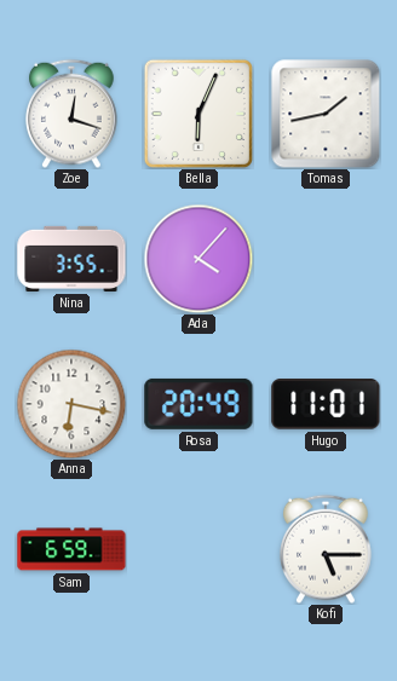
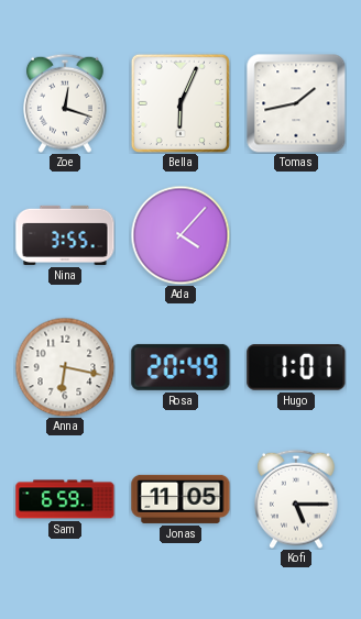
Hugo: 11:01 -> 1:01 (296, 367)
Jonas: none -> 11:05 (180, 499)
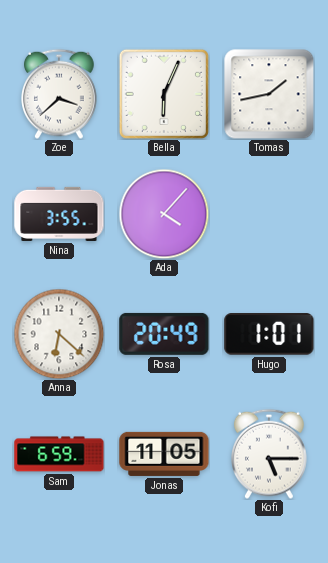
Zoe: 12:18 -> 3:38 (60, 94)
Anna: 6:17 -> 6:22 (59, 334)
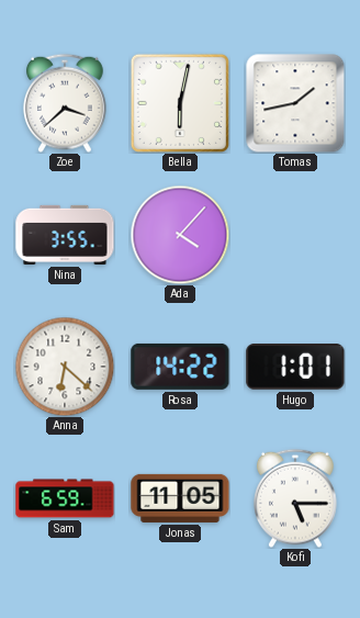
Bella: 6:04 -> 6:02 (180, 103)
Rosa: 20:49 -> 14:22 (180, 367)
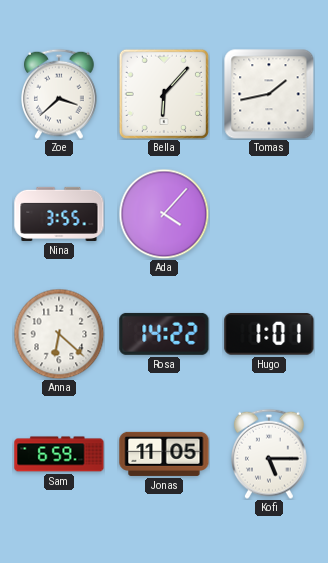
Bella: 6:02 -> 6:07 (164, 94)
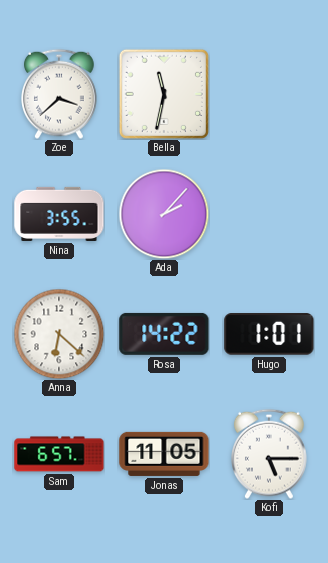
Bella: 6:07 -> 11:32 (164, 94)
Tomas: 1:43 -> none (269, 94)
Ada: 4:07 -> 2:07 (164, 214)
Sam: 6:59 -> 6:57 (59, 454)
